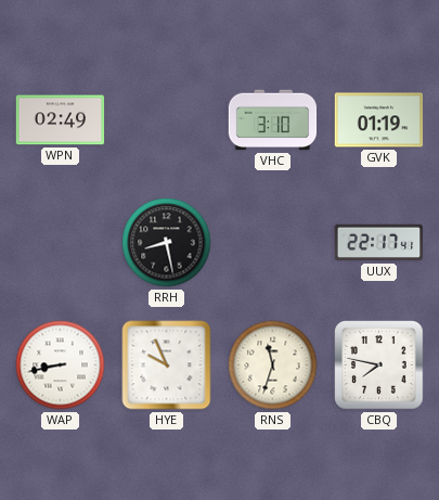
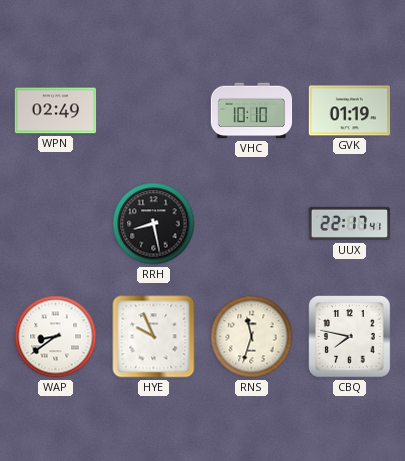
VHC: 3:10 -> 10:10 (252, 111)
WAP: 8:43 -> 8:39 (56, 337)
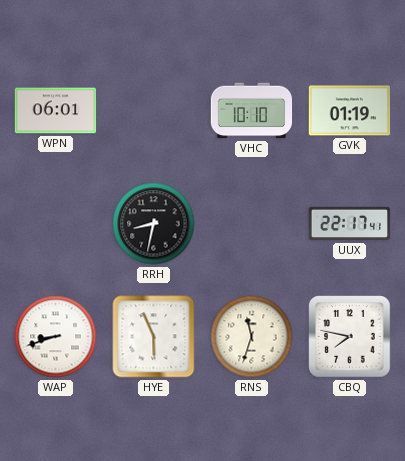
WPN: 02:49 -> 06:01 (56, 111)
RRH: 8:28 -> 8:32 (154, 224)
WAP: 8:39 -> 8:42 (56, 337)
HYE: 9:56 -> 5:56 (154, 337)
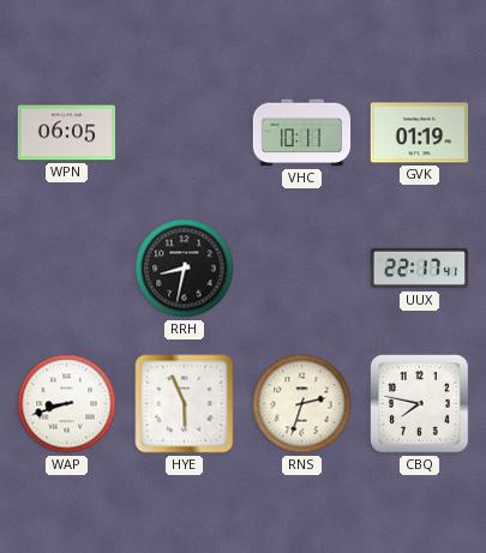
WPN: 06:01 -> 06:05 (67, 133)
VHC: 10:10 -> 10:11 (302, 133)
RNS: 11:33 -> 2:33 (302, 404)
